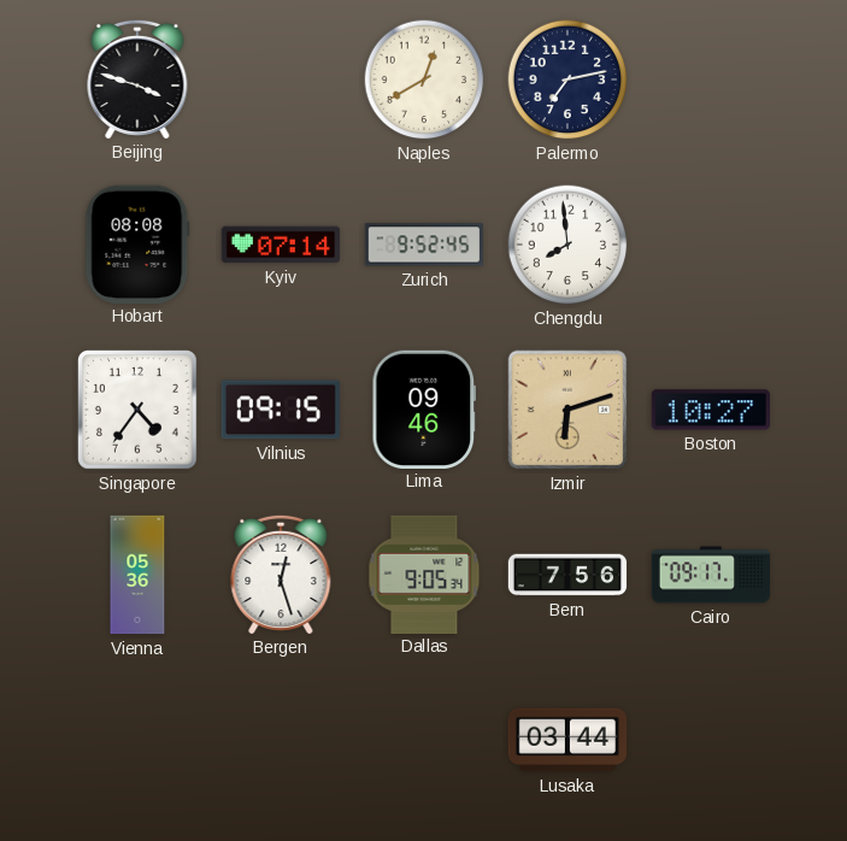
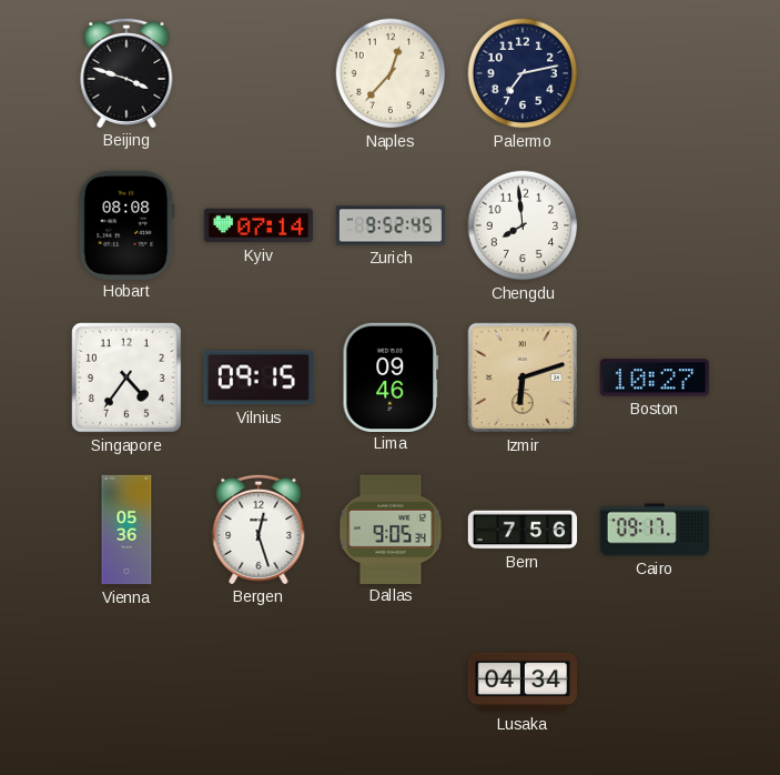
Naples: 12:40 -> 12:37 (391, 73)
Lusaka: 03:44 -> 04:34 (523, 682)
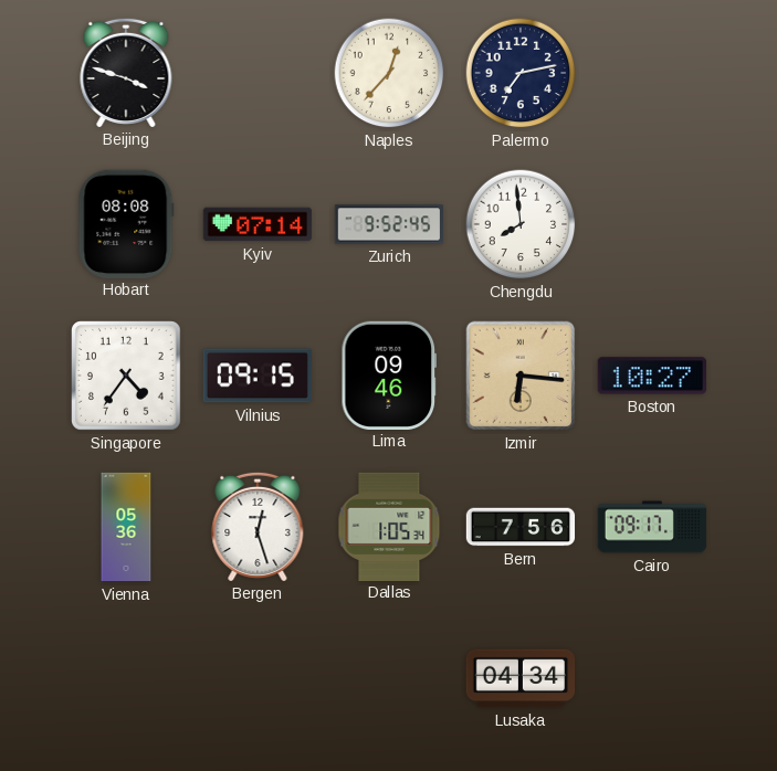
Izmir: 6:12 -> 6:16 (521, 376)
Dallas: 9:05 -> 1:05 (389, 526)
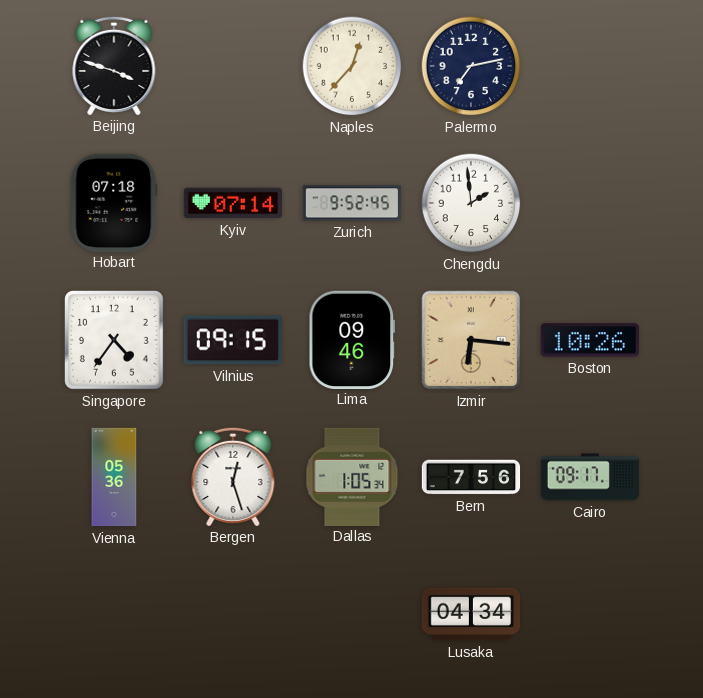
Hobart: 08:08 -> 07:18 (114, 202)
Chengdu: 7:59 -> 1:59 (471, 203)
Boston: 10:27 -> 10:26 (589, 340)
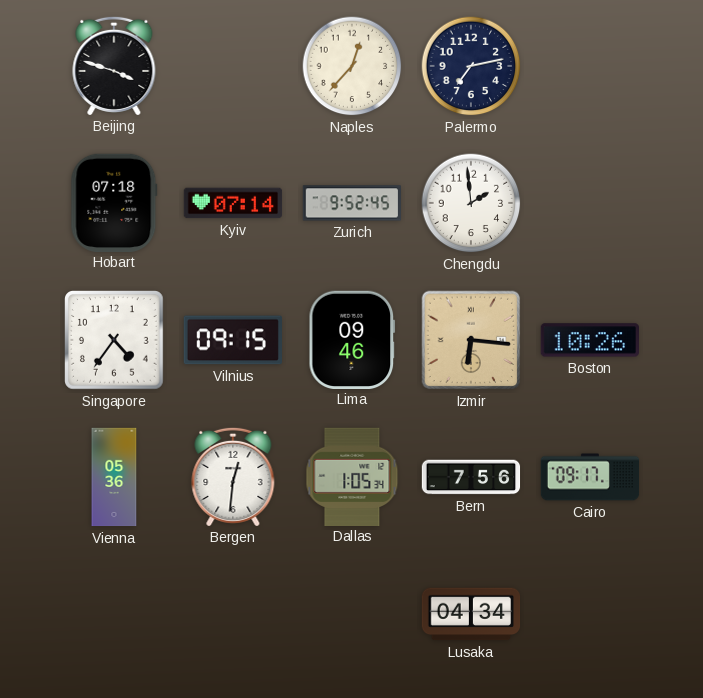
Bergen: 12:27 -> 12:31 (233, 476)
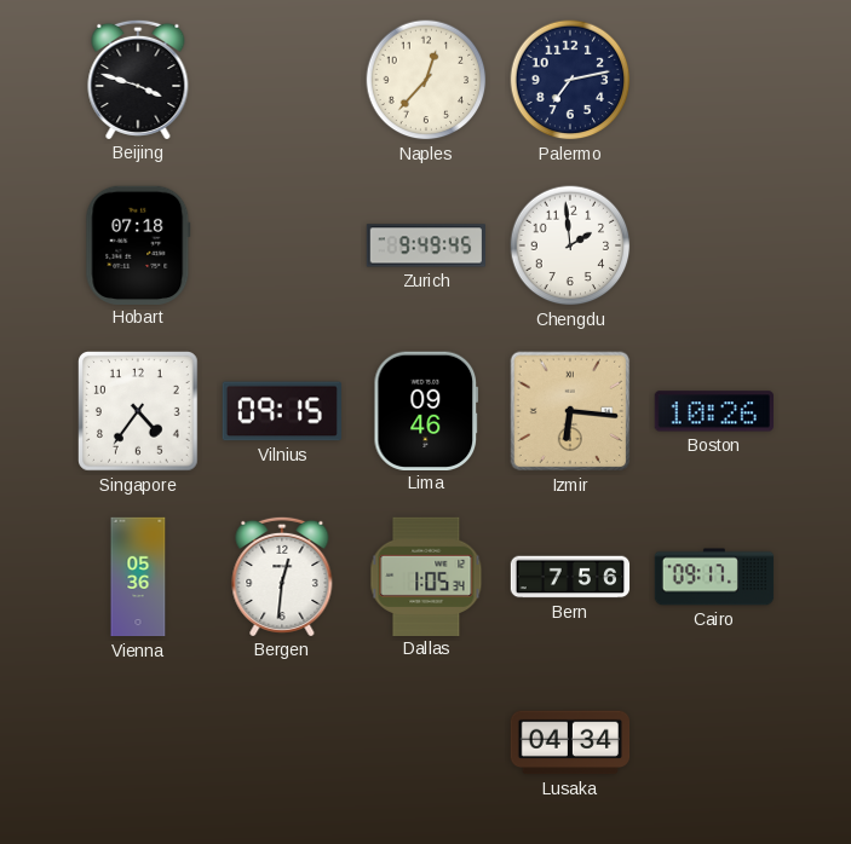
Kyiv: 07:14 -> none (233, 203)
Zurich: 9:52 -> 9:49 (426, 245)
